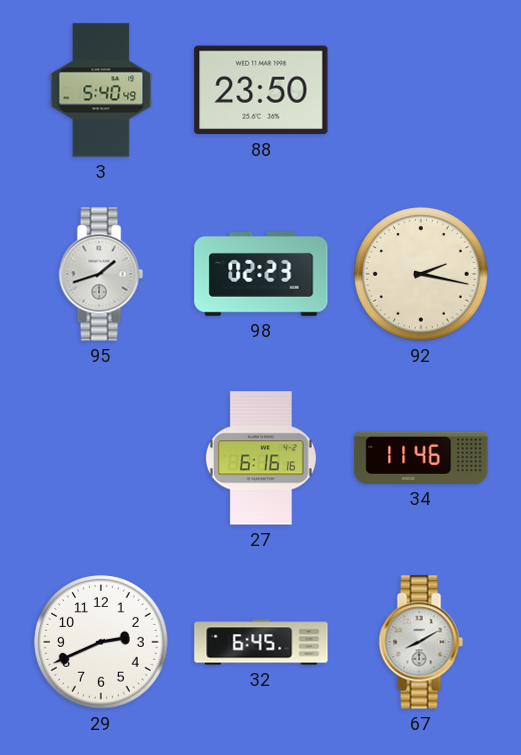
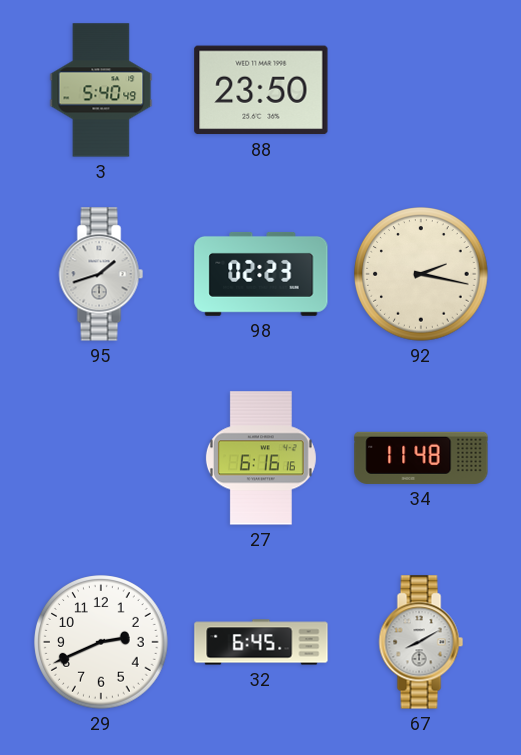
34: 11:46 -> 11:48 (421, 458)
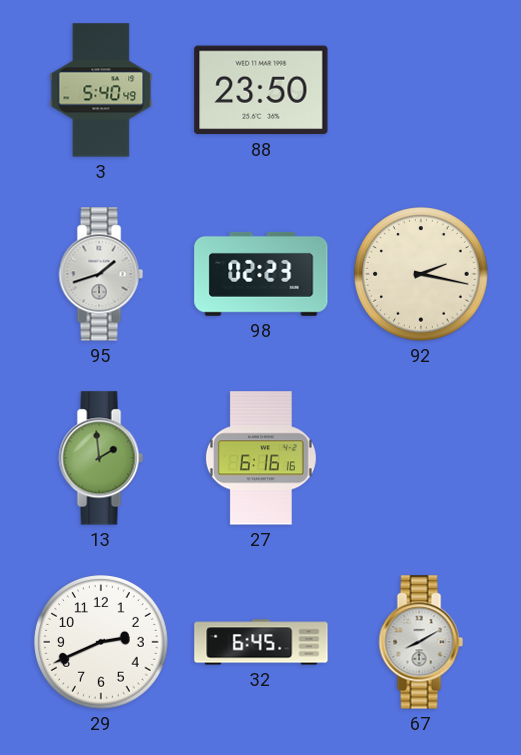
13: none -> 1:59 (101, 458)
34: 11:48 -> none (421, 458)
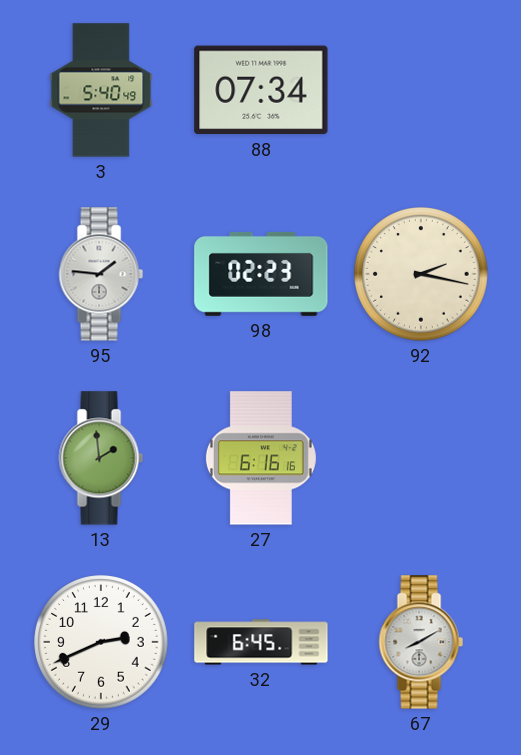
88: 23:50 -> 07:34 (261, 90)
95: 1:42 -> 1:46 (101, 274)
